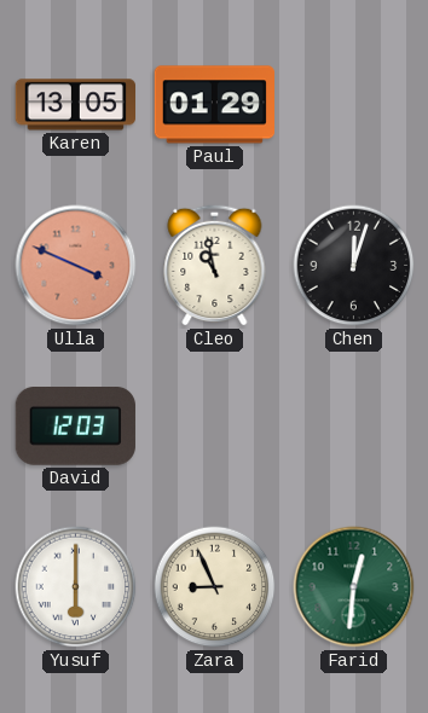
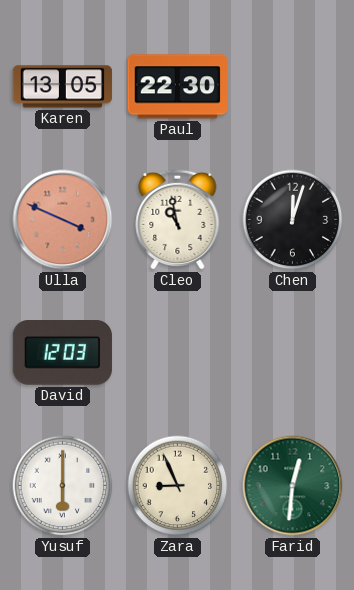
Paul: 01:29 -> 22:30 (177, 87)
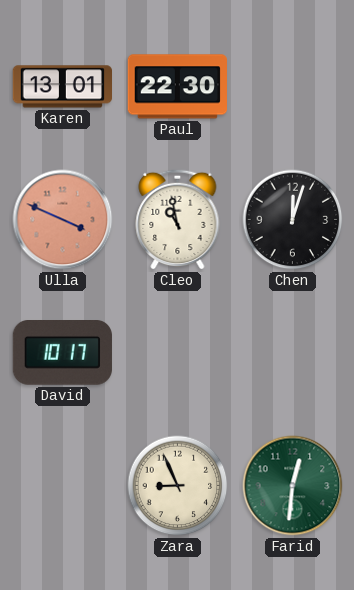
Karen: 13:05 -> 13:01 (62, 87)
David: 12:03 -> 10:17 (62, 353)
Yusuf: 6:00 -> none (63, 486)
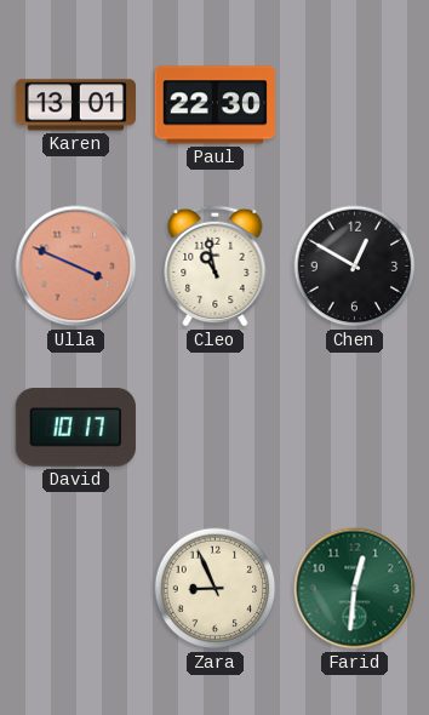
Chen: 12:03 -> 12:50 (355, 267)
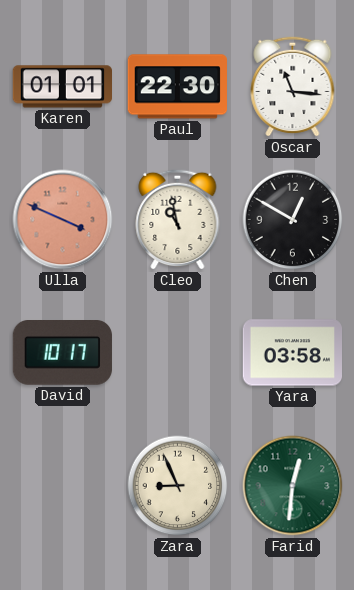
Karen: 13:01 -> 01:01 (62, 87)
Oscar: none -> 11:16 (293, 86)
Yara: none -> 03:58 (292, 353)
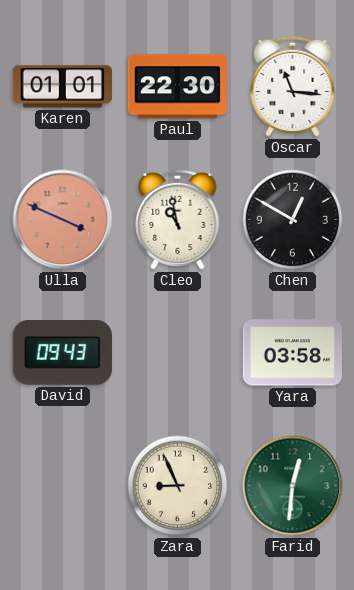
David: 10:17 -> 09:43 (62, 353)
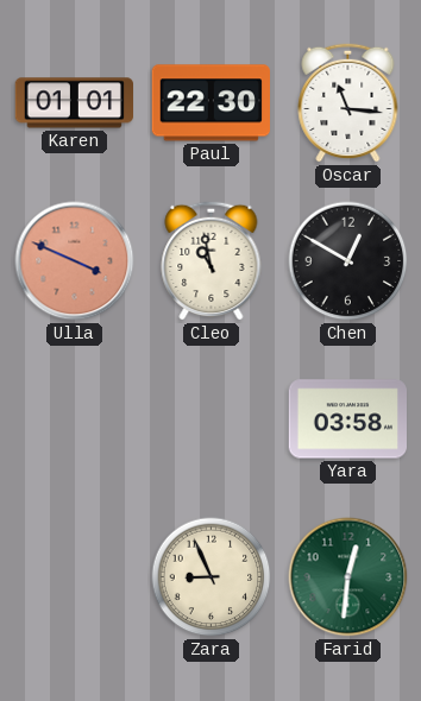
David: 09:43 -> none (62, 353)
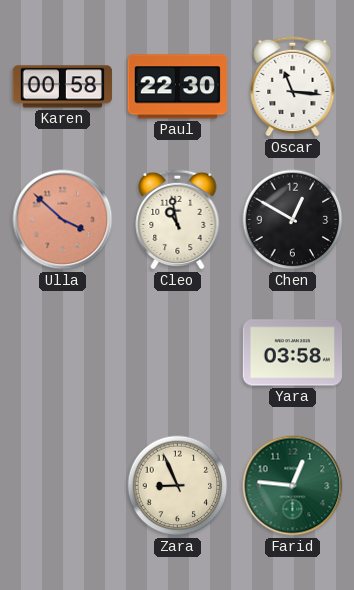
Karen: 01:01 -> 00:58 (62, 87)
Ulla: 3:49 -> 3:52 (63, 220)
Farid: 12:31 -> 12:46 (293, 486)
